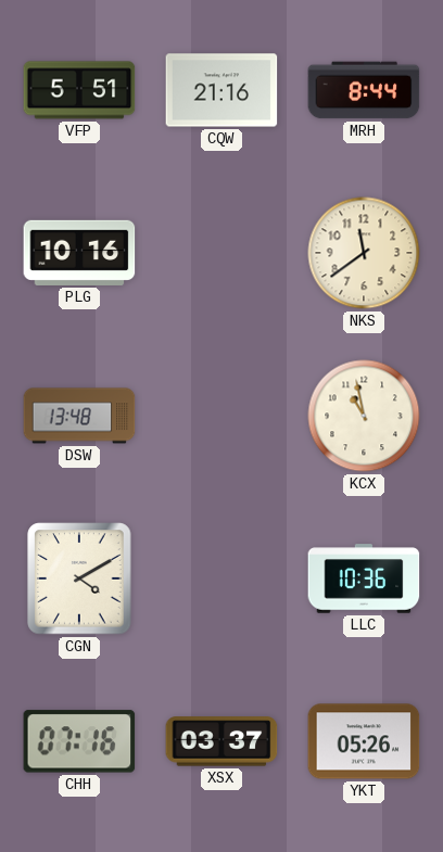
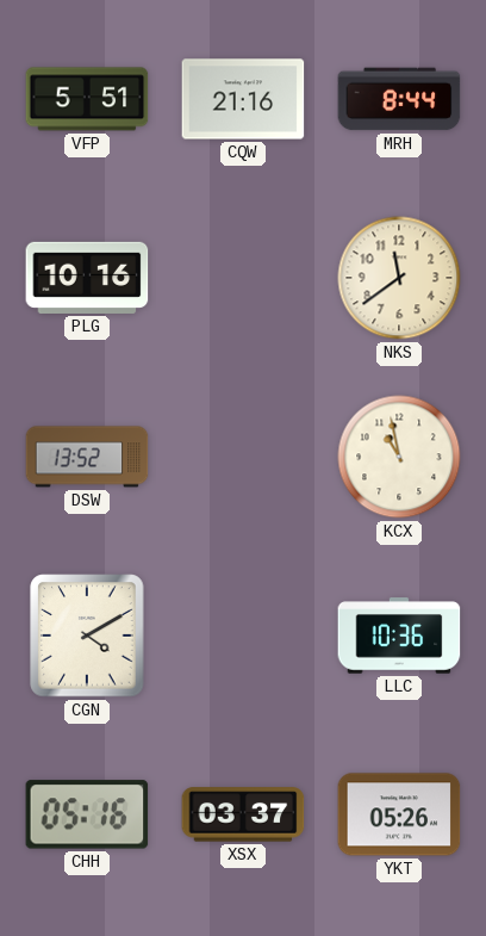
DSW: 13:48 -> 13:52 (87, 457)
CHH: 07:16 -> 05:16 (87, 814)
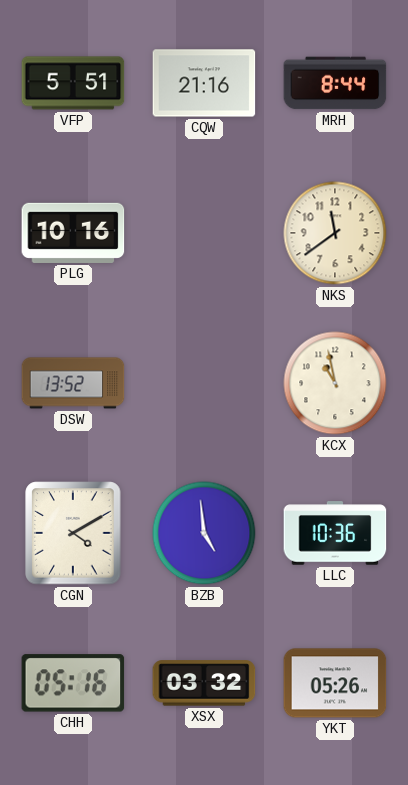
BZB: none -> 4:59 (204, 533)
XSX: 03:37 -> 03:32 (204, 683)
